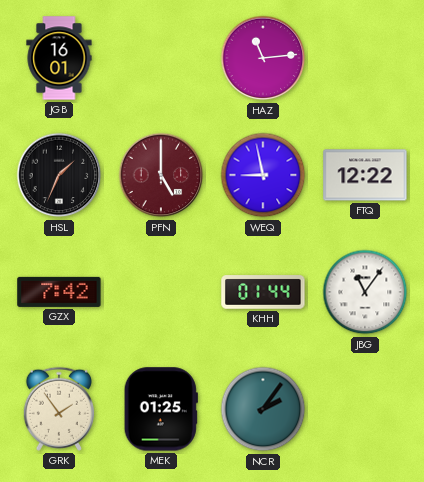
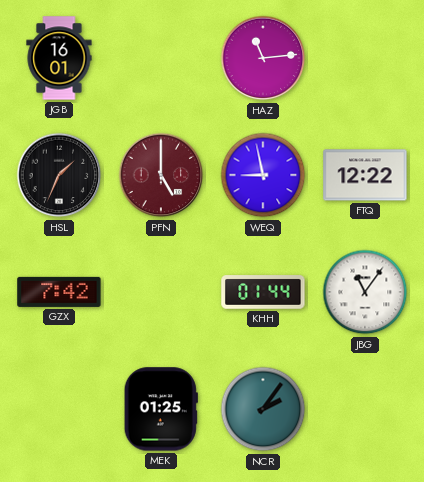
GRK: 1:54 -> none (59, 409)
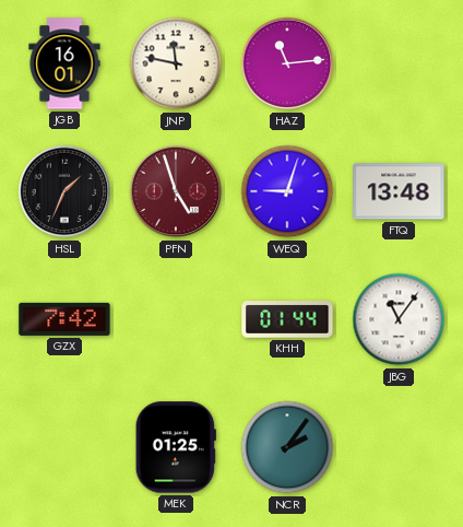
JNP: none -> 11:47 (176, 63)
PFN: 5:00 -> 4:57 (176, 191)
WEQ: 8:58 -> 9:03 (287, 191)
FTQ: 12:22 -> 13:48 (399, 191)
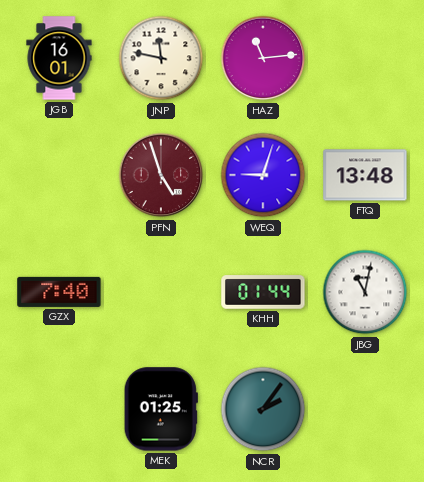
HSL: 1:34 -> none (64, 191)
GZX: 7:42 -> 7:40 (59, 292)
JBG: 11:06 -> 11:02 (365, 292)
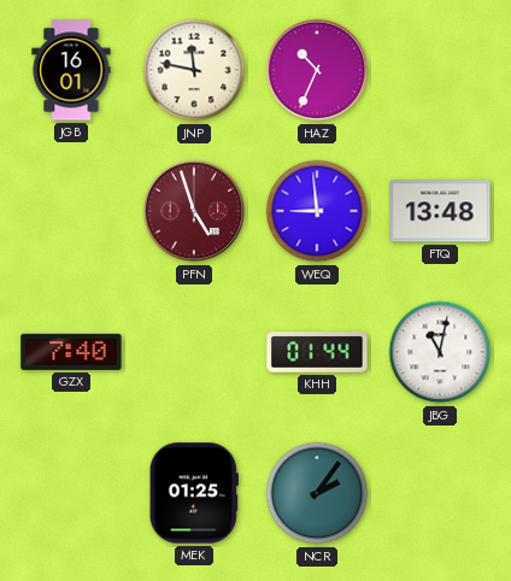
HAZ: 11:14 -> 10:34 (317, 70)
WEQ: 9:03 -> 8:59 (317, 211)
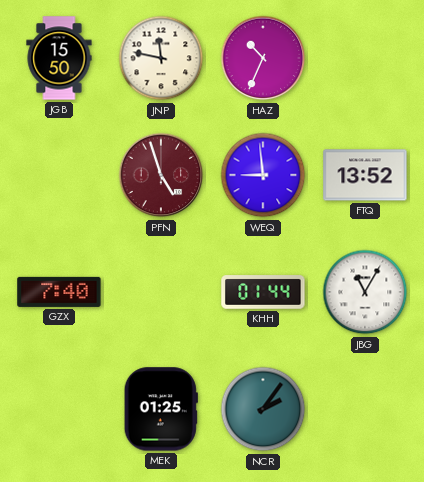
JGB: 16:01 -> 15:50 (59, 58)
FTQ: 13:48 -> 13:52 (365, 175)
JBG: 11:02 -> 11:05 (365, 292)
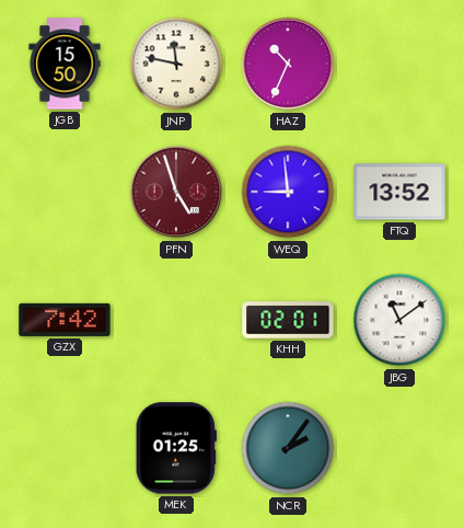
GZX: 7:40 -> 7:42 (65, 320)
KHH: 01:44 -> 02:01 (288, 320)
JBG: 11:05 -> 11:09 (399, 320)
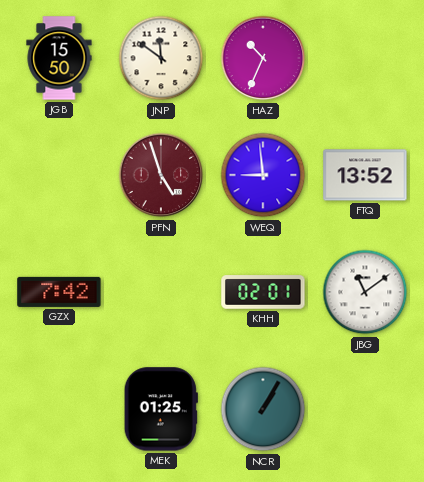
JNP: 11:47 -> 11:51 (161, 58)
NCR: 2:06 -> 1:05 (263, 409)
